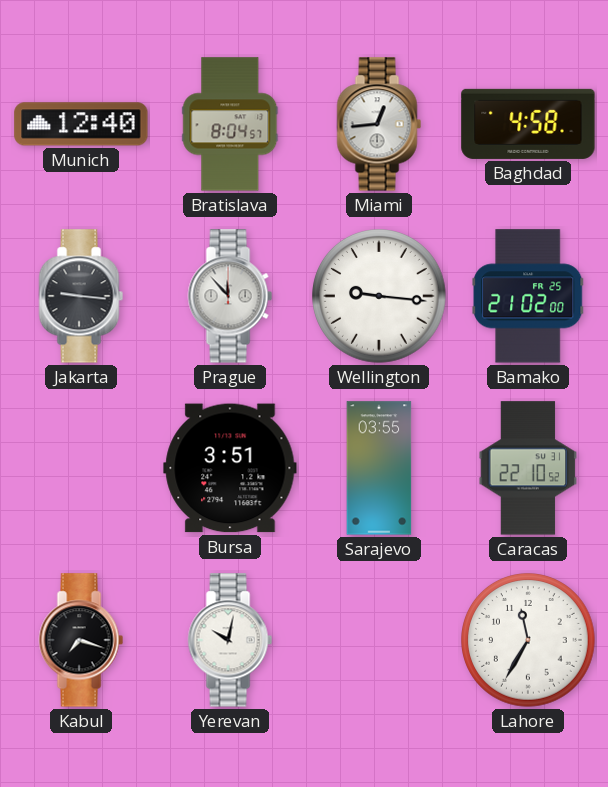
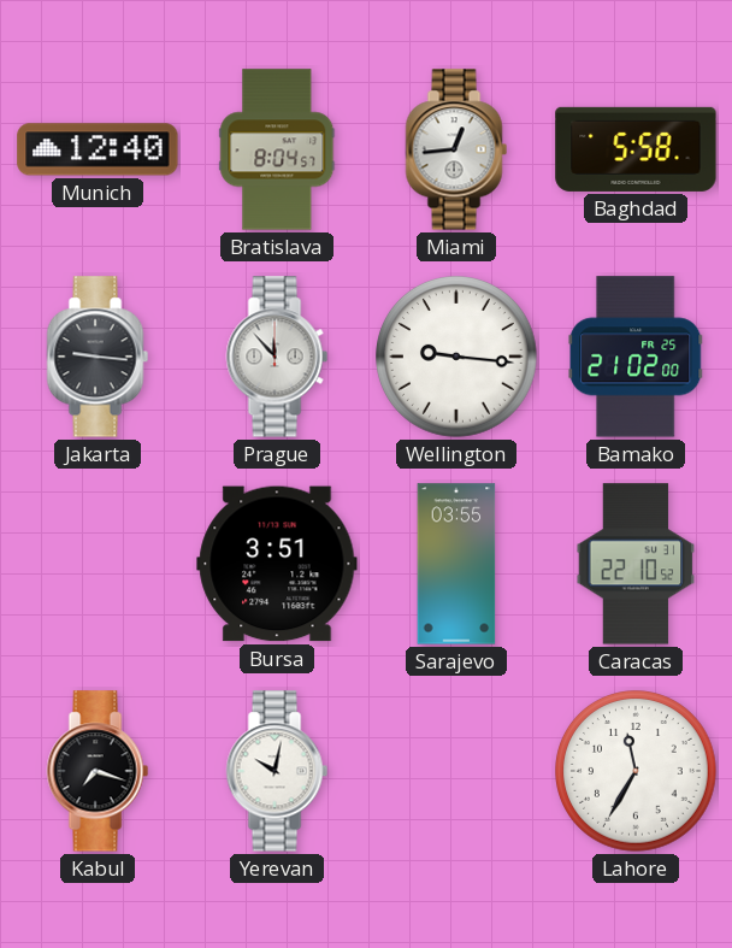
Baghdad: 4:58 -> 5:58 (636, 149)
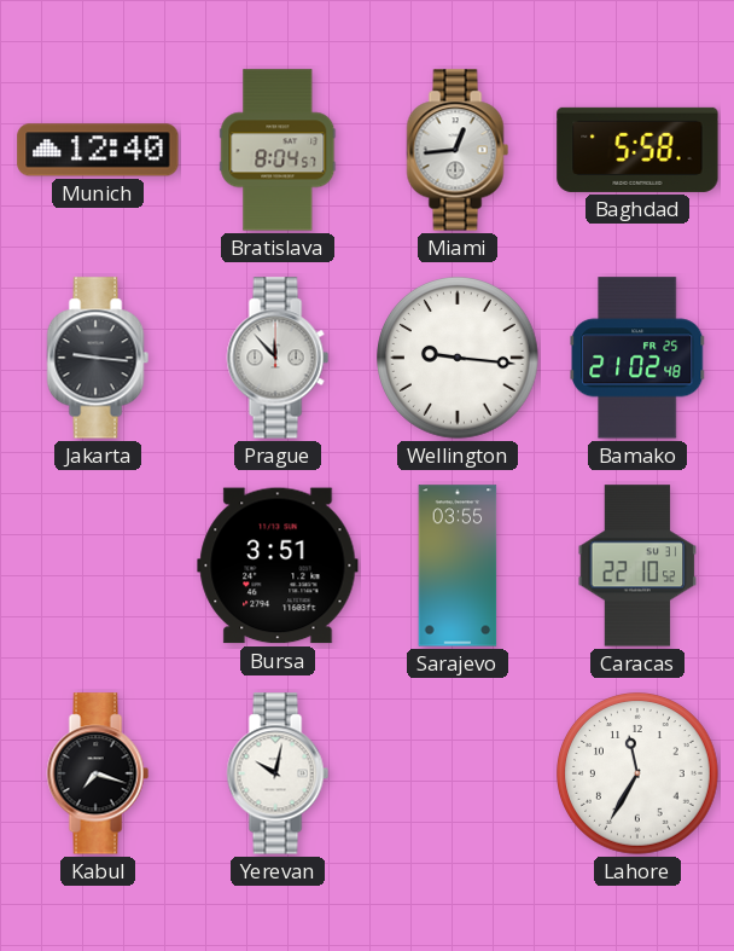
Bamako: 21:02:00 -> 21:02:48 (637, 358)
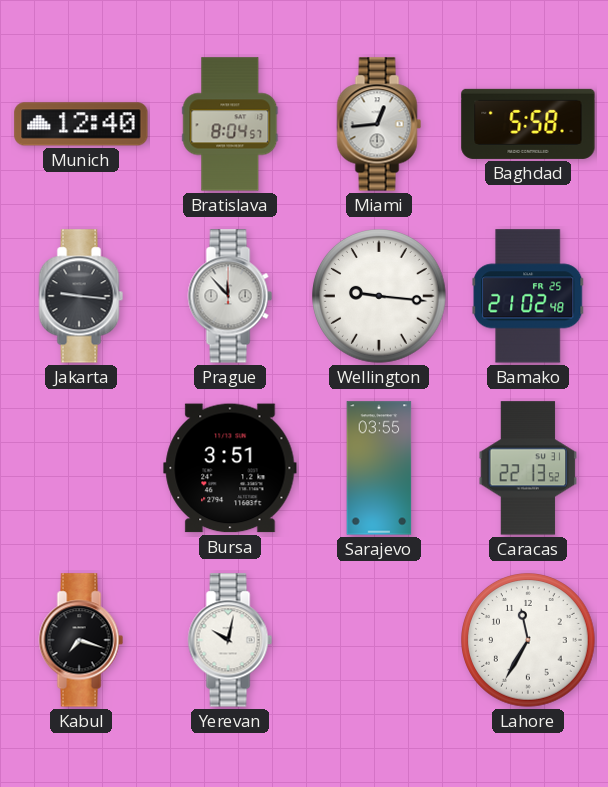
Caracas: 22:10 -> 22:13 (528, 468)
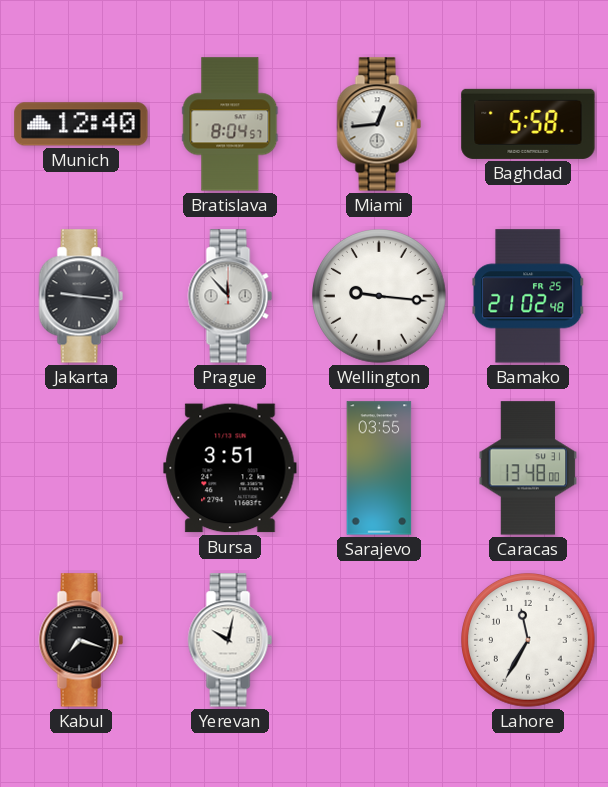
Caracas: 22:13 -> 13:48 (528, 468)
